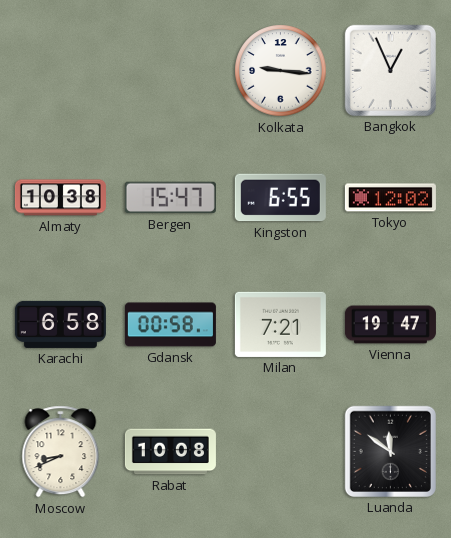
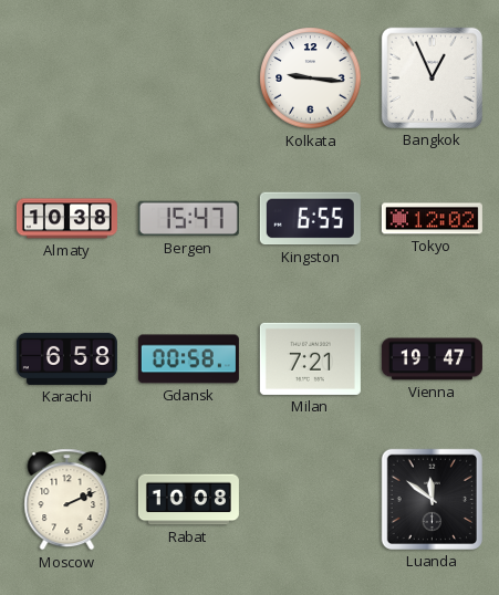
Moscow: 8:41 -> 2:11 (67, 500)
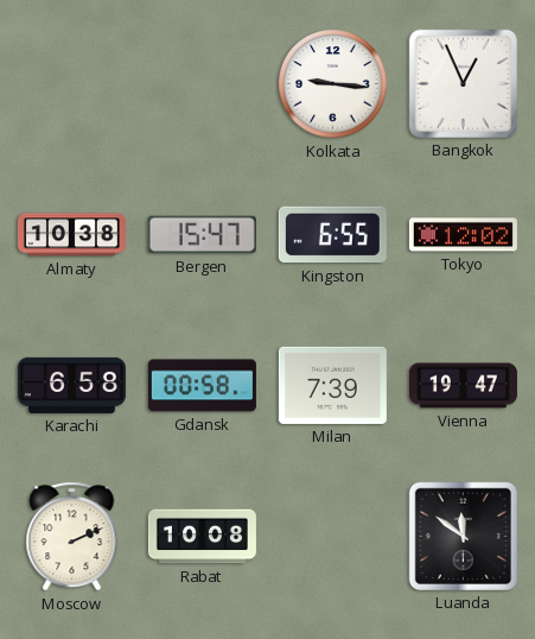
Milan: 7:21 -> 7:39 (332, 385)
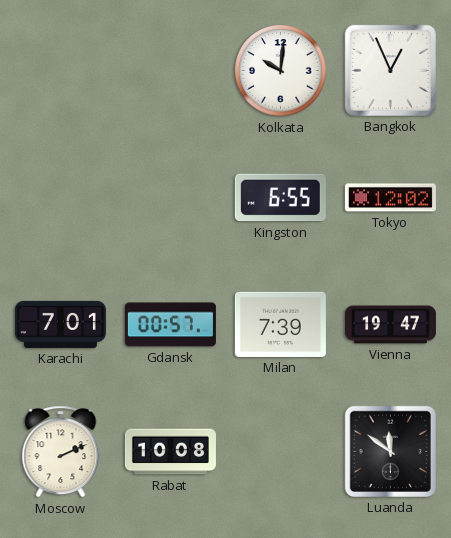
Kolkata: 9:16 -> 10:01 (281, 71)
Almaty: 10:38 -> none (71, 235)
Bergen: 15:47 -> none (202, 235)
Karachi: 6:58 -> 7:01 (60, 324)
Gdansk: 00:58 -> 00:57 (170, 325)
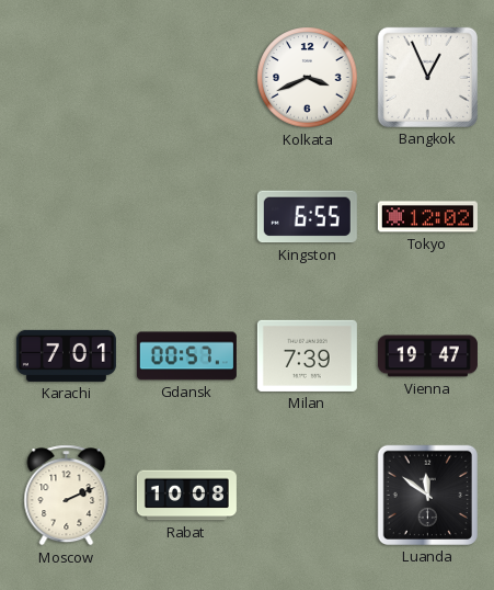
Kolkata: 10:01 -> 3:41 (308, 78)
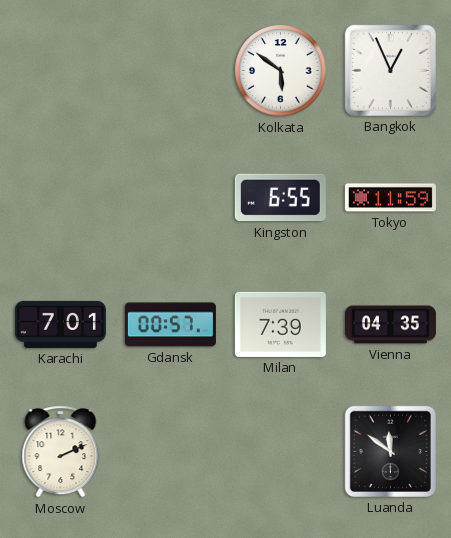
Kolkata: 3:41 -> 5:51 (281, 71)
Tokyo: 12:02 -> 11:59 (390, 198)
Vienna: 19:47 -> 04:35 (390, 325)
Rabat: 10:08 -> none (186, 496)
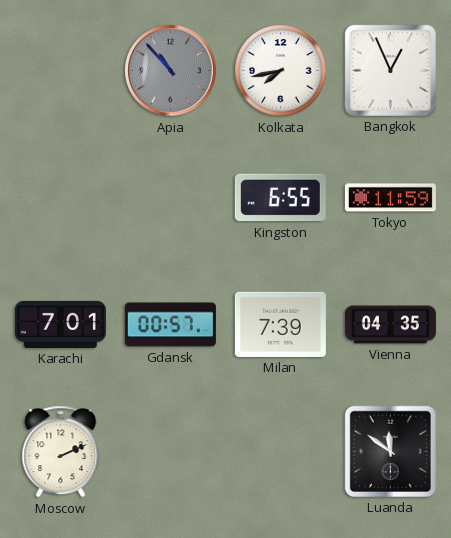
Apia: none -> 10:53 (171, 71)
Kolkata: 5:51 -> 7:43 (281, 71)
